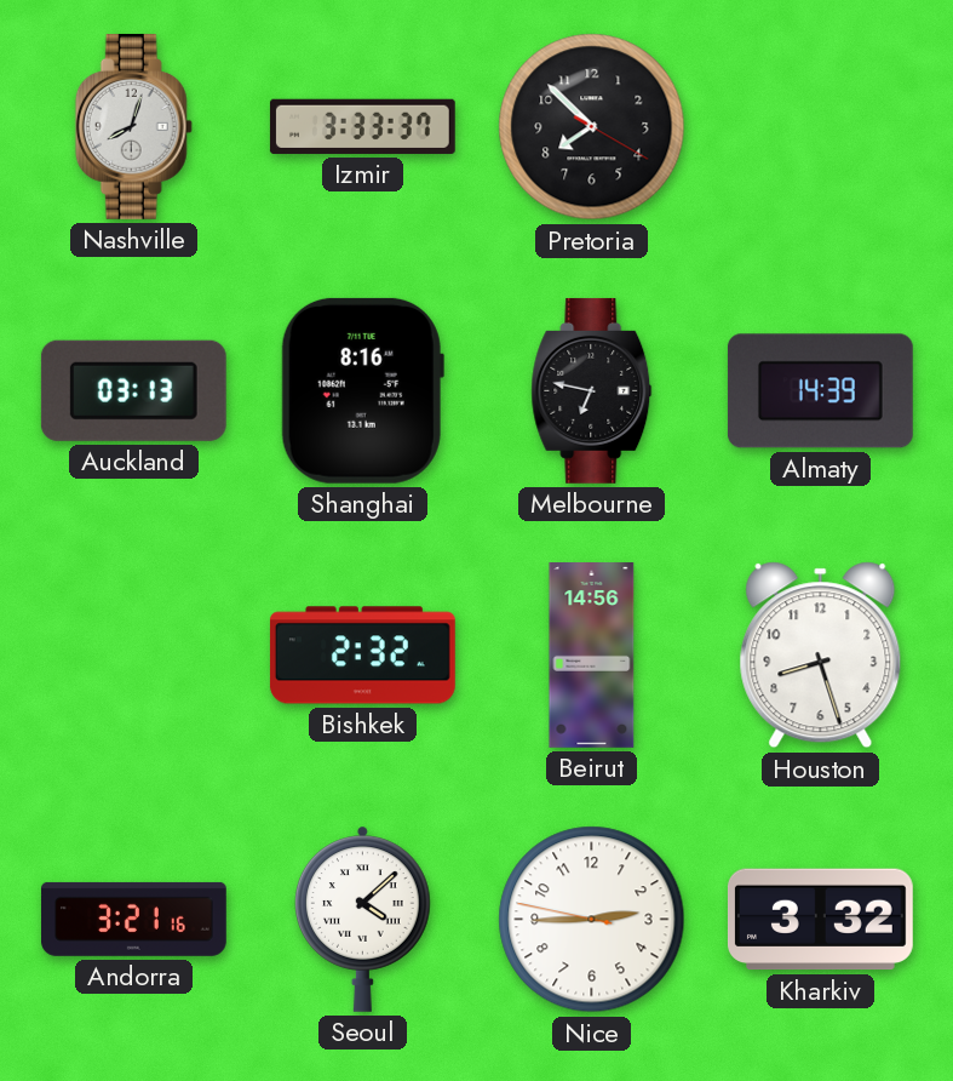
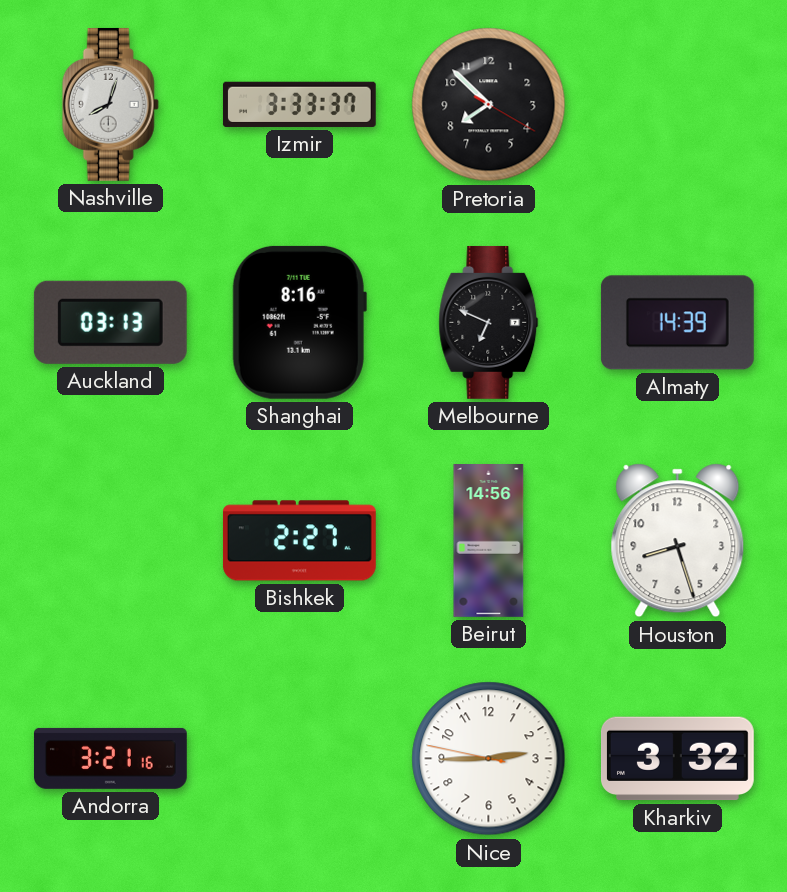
Melbourne: 6:47 -> 6:49 (489, 322)
Bishkek: 2:32 -> 2:27 (299, 541)
Seoul: 4:08 -> none (363, 919)
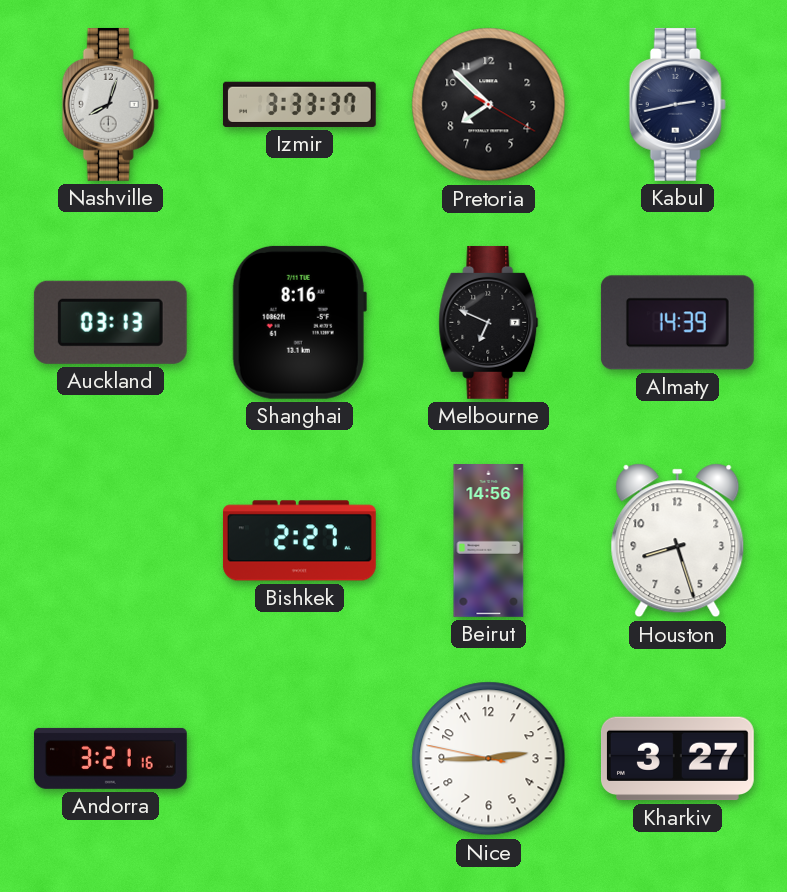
Kabul: none -> 2:43 (677, 104)
Kharkiv: 3:32 -> 3:27 (677, 759)
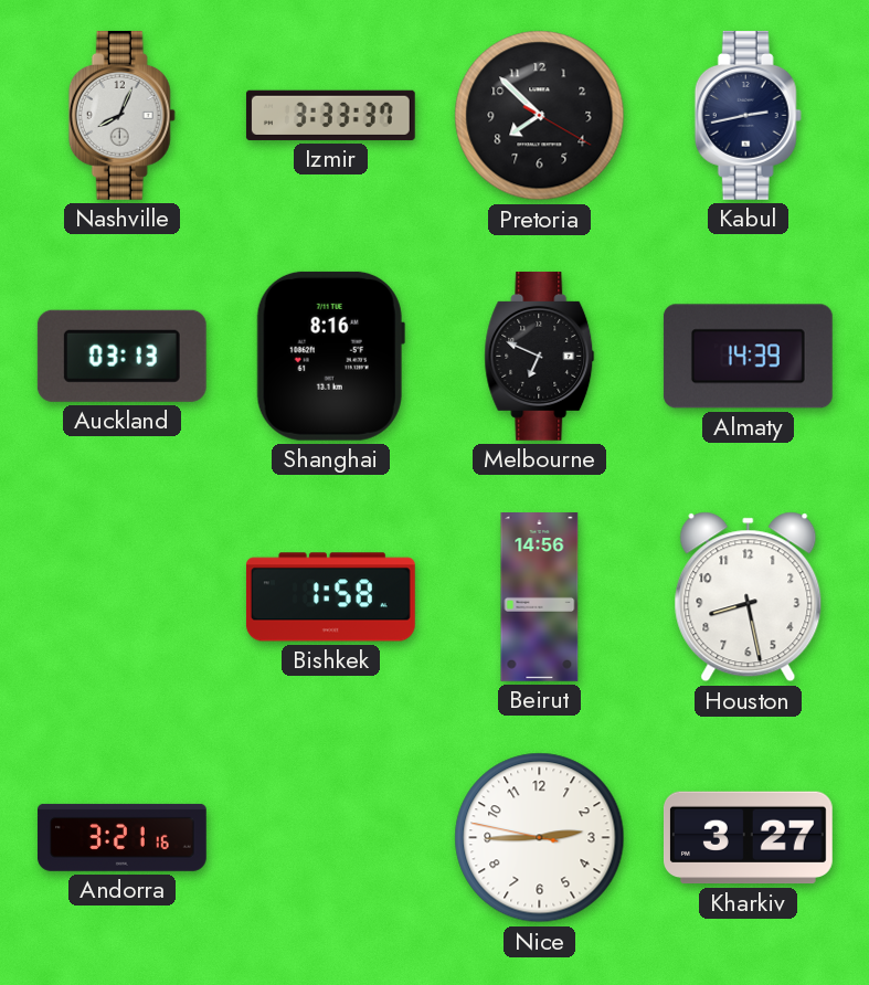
Nashville: 8:03 -> 8:04 (121, 115)
Bishkek: 2:27 -> 1:58 (330, 597)
Houston: 8:27 -> 8:28 (749, 597)
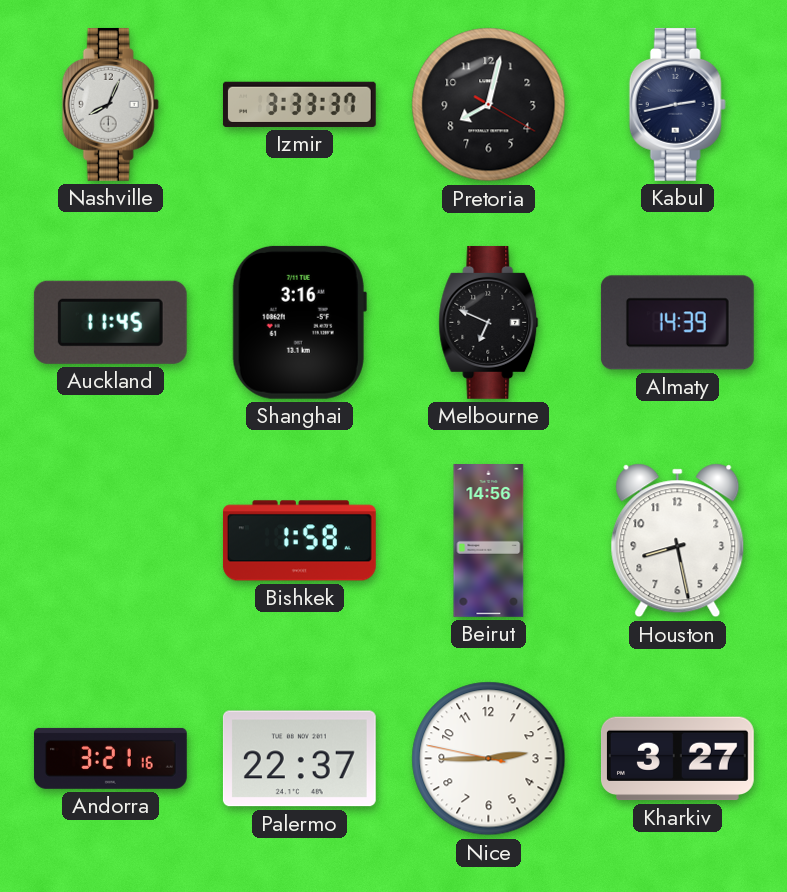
Pretoria: 7:52 -> 8:02 (489, 105)
Auckland: 03:13 -> 11:45 (110, 322)
Shanghai: 8:16 -> 3:16 (299, 322)
Palermo: none -> 22:37 (299, 759)
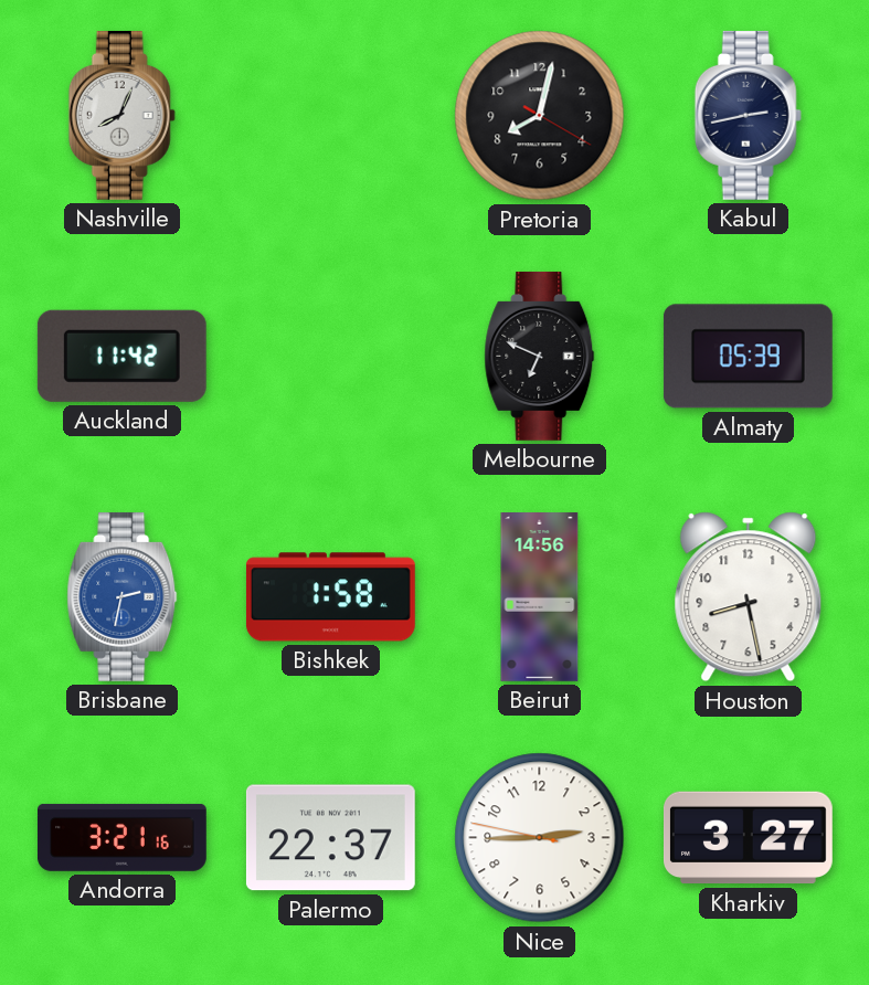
Izmir: 3:33 -> none (299, 104)
Auckland: 11:45 -> 11:42 (121, 356)
Shanghai: 3:16 -> none (299, 322)
Almaty: 14:39 -> 05:39 (748, 357)
Brisbane: none -> 2:32 (123, 596)
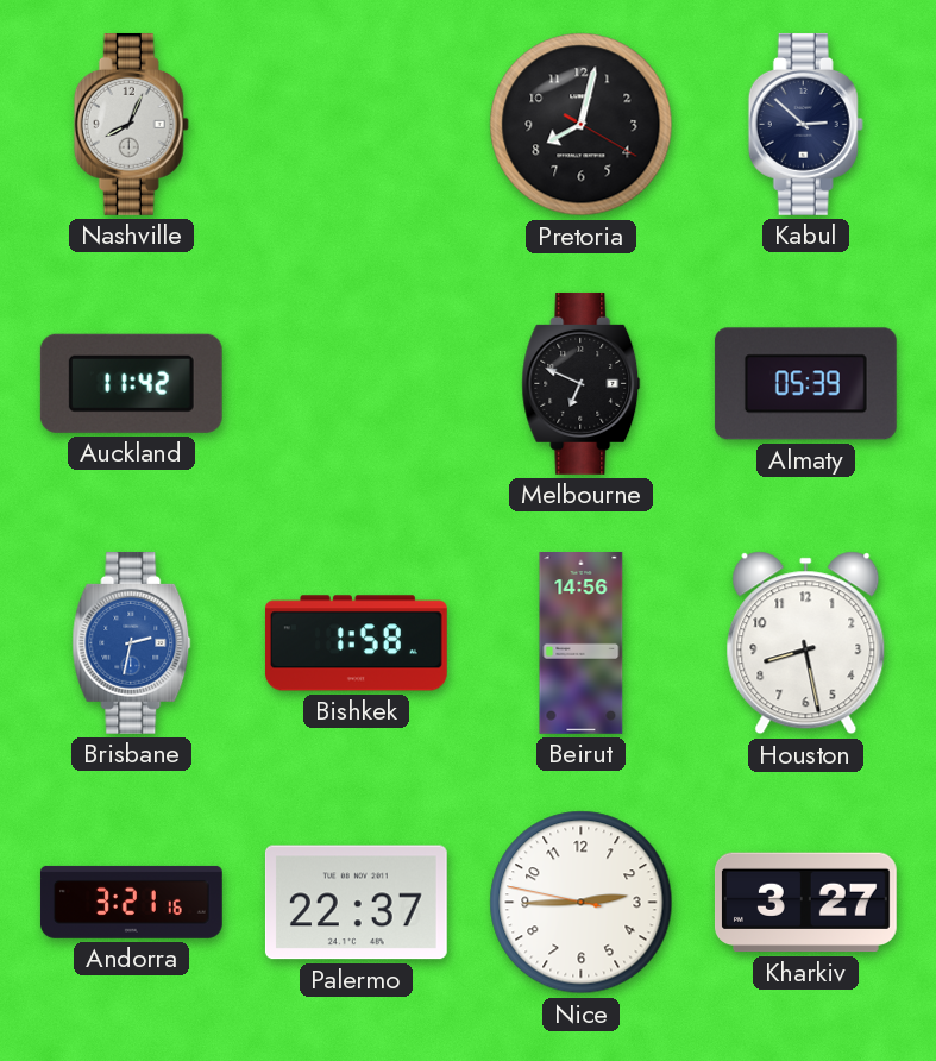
Kabul: 2:43 -> 2:52 (805, 124)
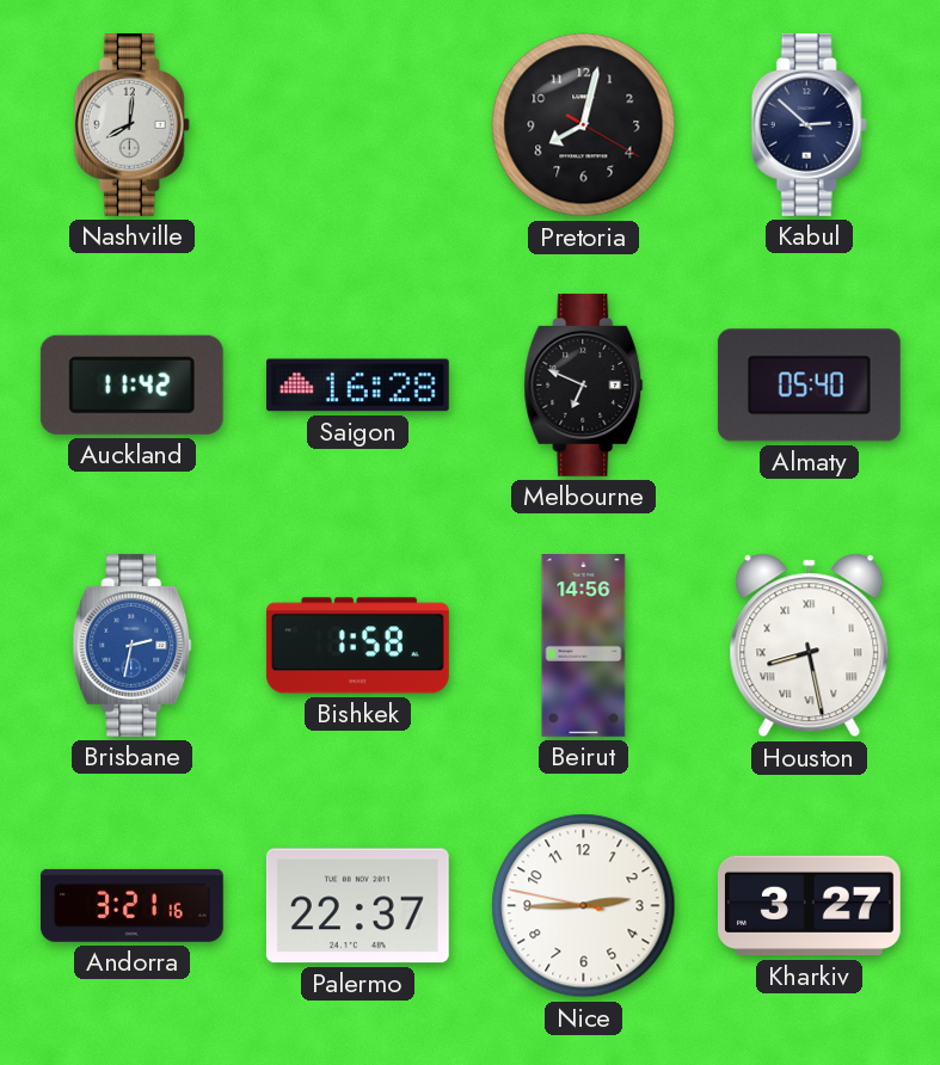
Nashville: 8:04 -> 8:01 (131, 124)
Saigon: none -> 16:28 (357, 386)
Almaty: 05:39 -> 05:40 (809, 386)
Houston numerals: Arabic -> Roman (810, 646)
